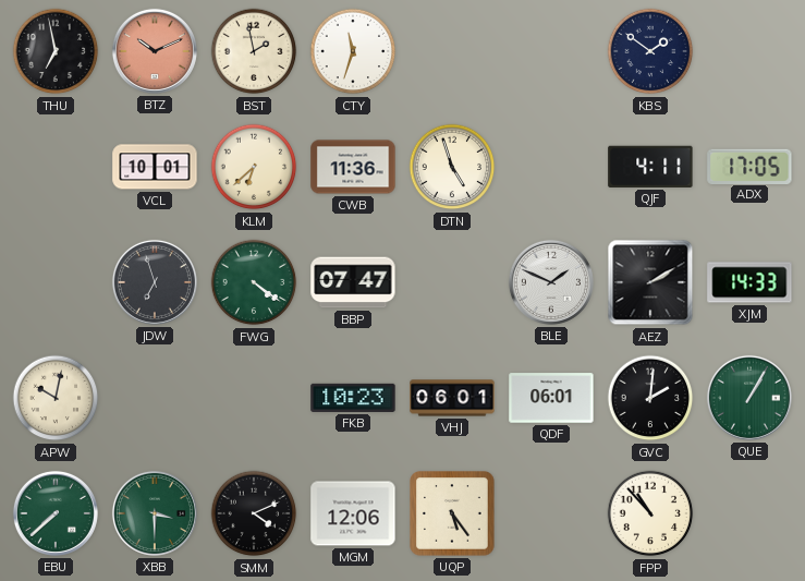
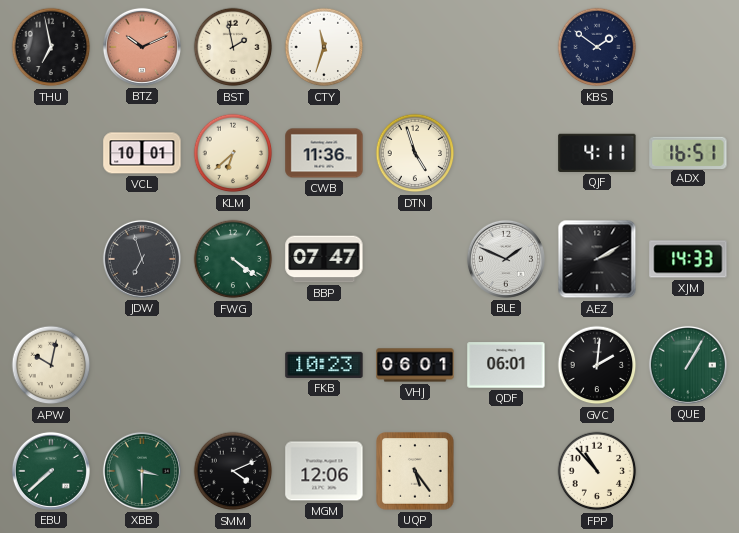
ADX: 17:05 -> 16:51 (688, 152)
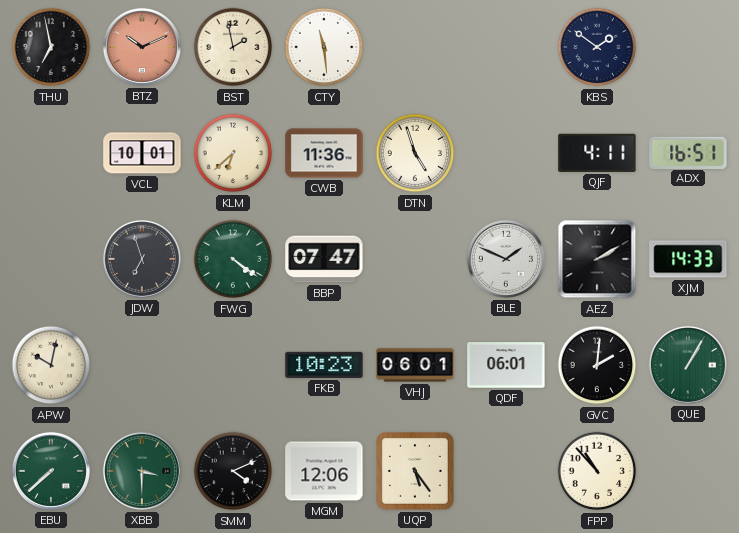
CTY: 11:33 -> 11:29 (324, 47)
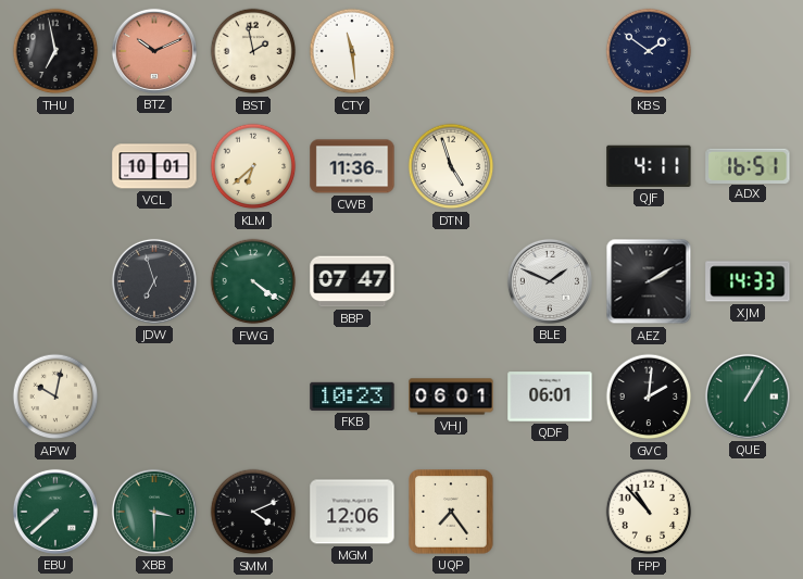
UQP: 5:24 -> 7:24 (451, 512)
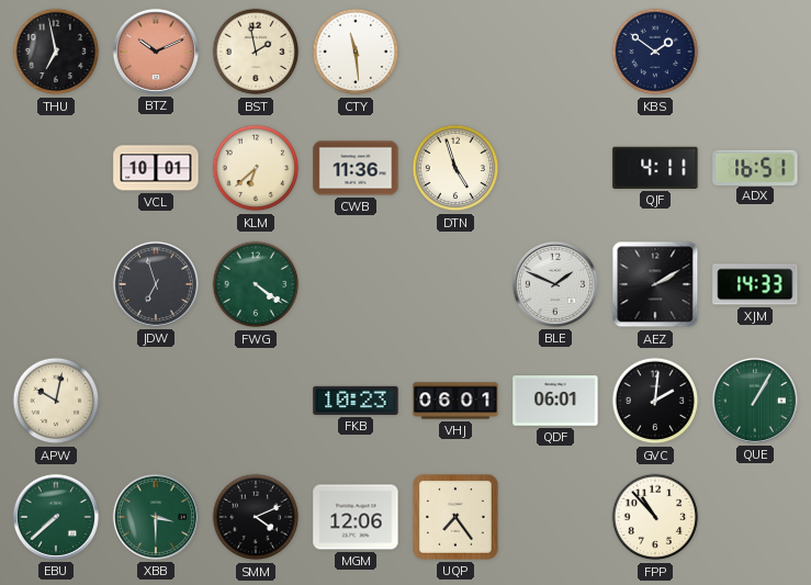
BBP: 07:47 -> none (352, 281)
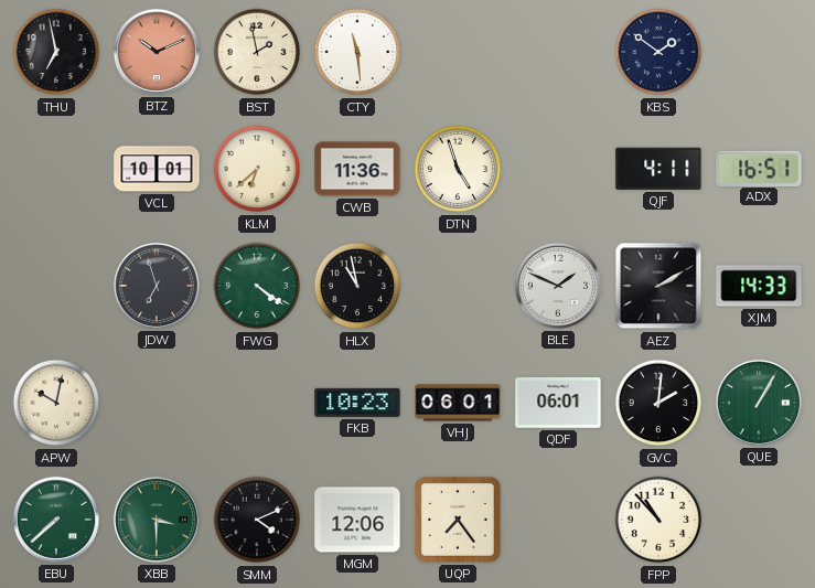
HLX: none -> 10:58 (357, 286)
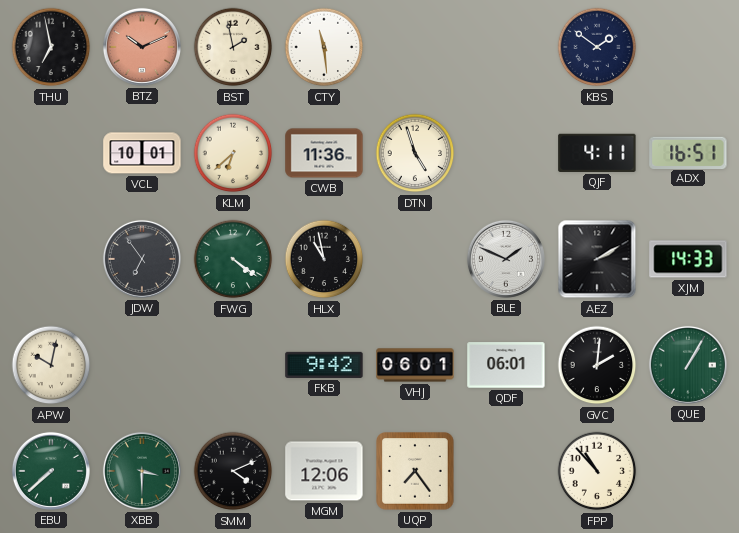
JDW: 6:57 -> 6:54 (142, 259)
FKB: 10:23 -> 9:42 (324, 365)
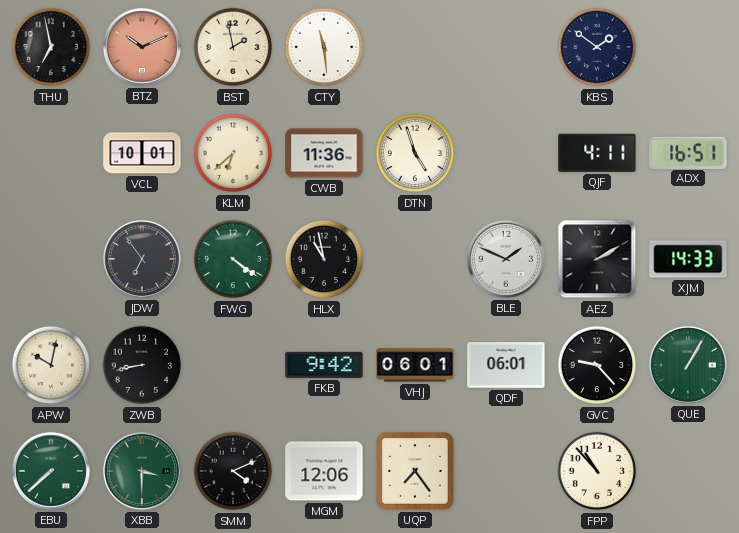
ZWB: none -> 8:43 (142, 365)
GVC: 2:01 -> 9:23 (597, 365)
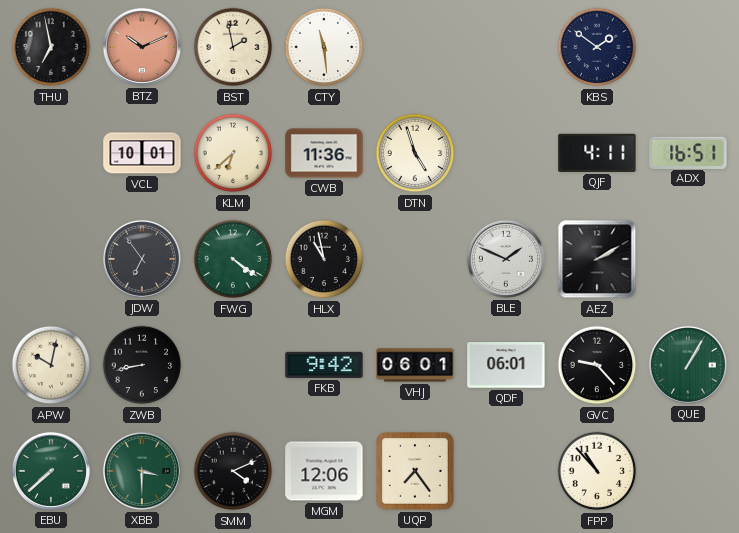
XJM: 14:33 -> none (688, 259)
